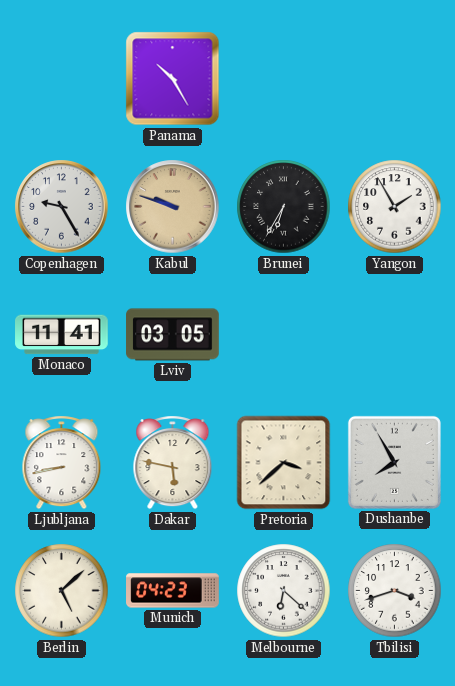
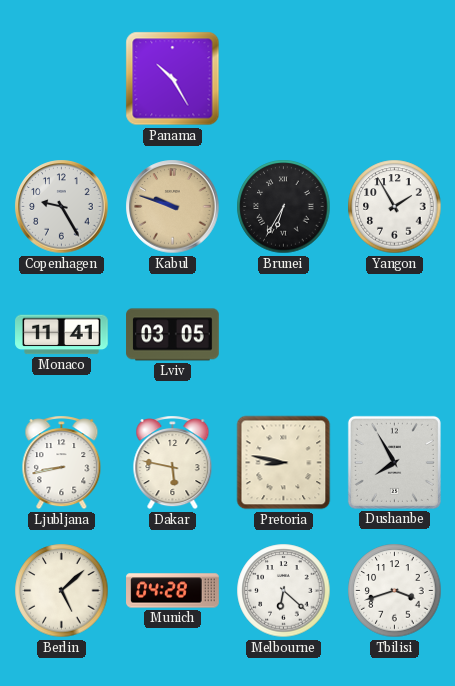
Pretoria: 3:38 -> 8:47 (284, 463)
Munich: 04:23 -> 04:28 (173, 591)
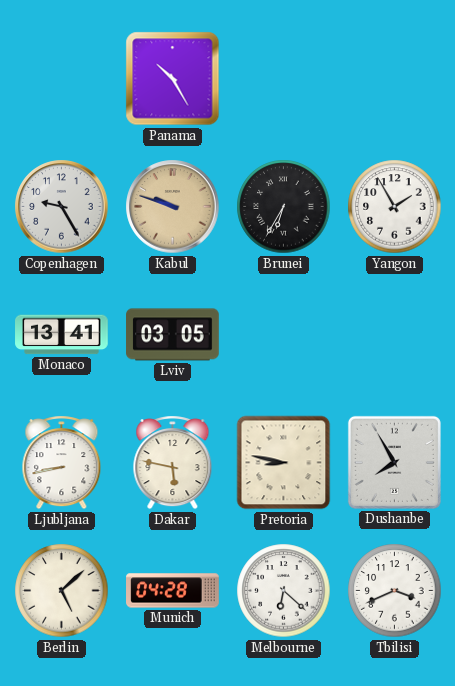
Monaco: 11:41 -> 13:41 (62, 335)
Tbilisi: 3:42 -> 3:41 (395, 591)
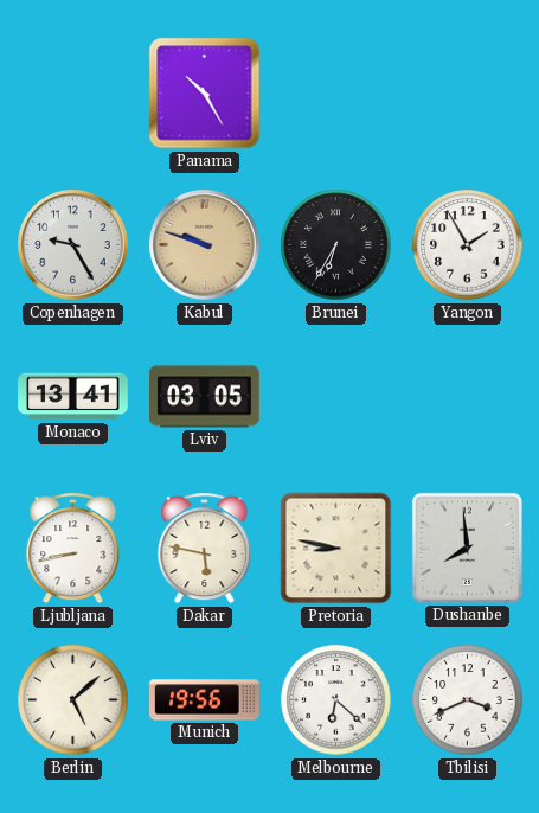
Dushanbe: 7:55 -> 7:59 (467, 548)
Munich: 04:28 -> 19:56 (205, 700)
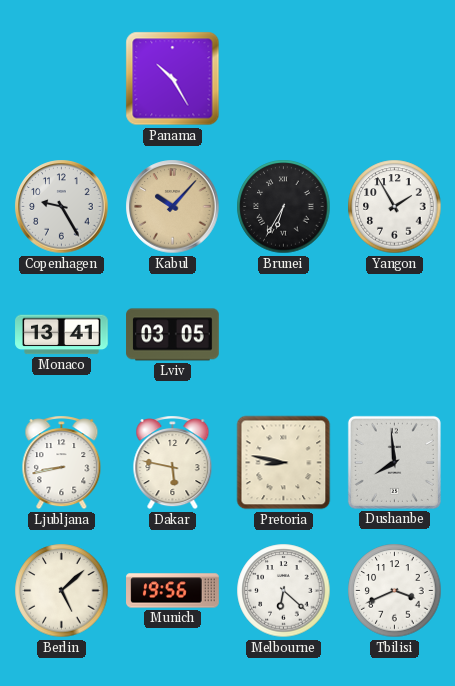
Kabul: 9:48 -> 10:07 (173, 207)
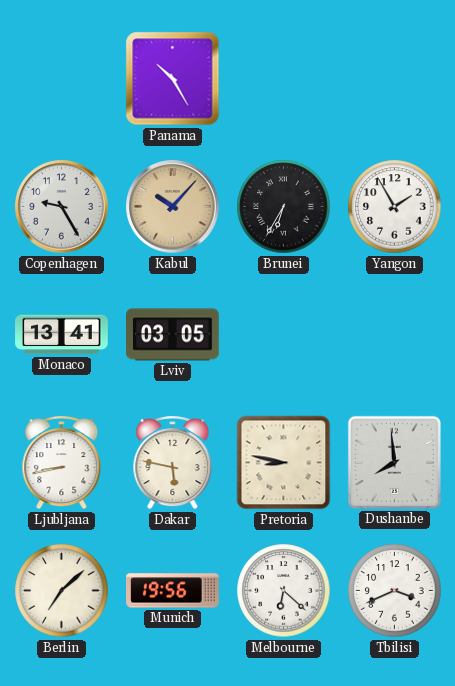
Berlin: 5:08 -> 7:08 (62, 591)
